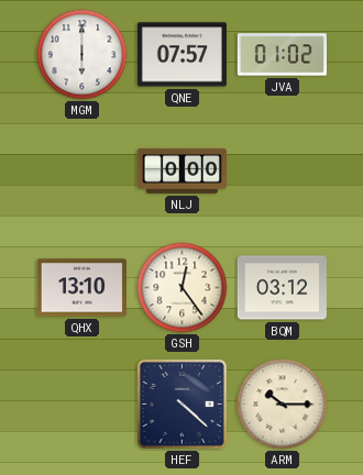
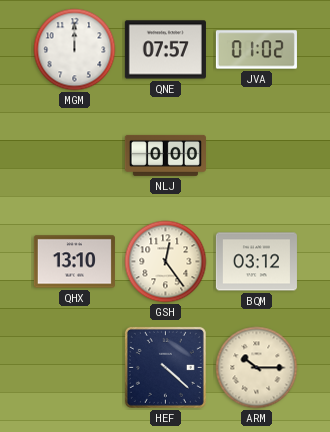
MGM: 6:00 -> 12:00 (75, 50)
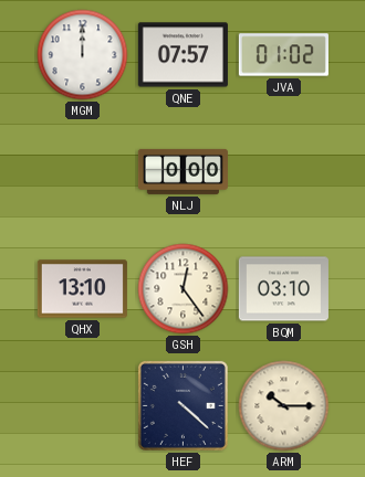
BQM: 03:12 -> 03:10 (283, 289)
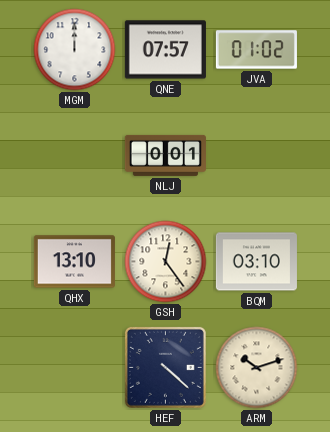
NLJ: 0:00 -> 0:01 (165, 155)
ARM: 10:15 -> 10:12 (257, 368)
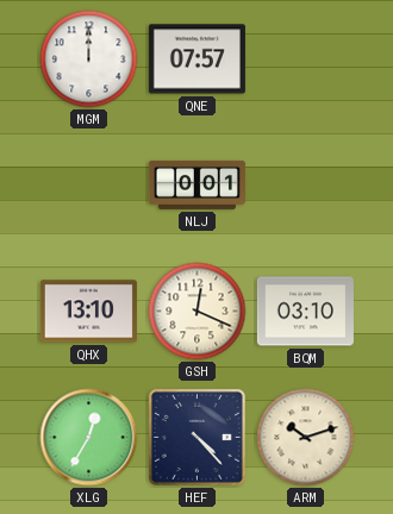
JVA: 01:02 -> none (256, 50)
GSH: 12:24 -> 12:19 (198, 312)
XLG: none -> 12:35 (89, 438)
HEF: 4:22 -> 4:23 (196, 437)
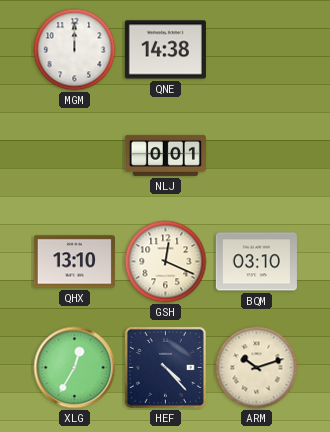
QNE: 07:57 -> 14:38 (165, 50)
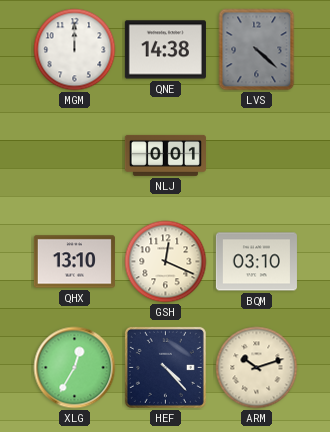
LVS: none -> 4:22 (257, 50)
